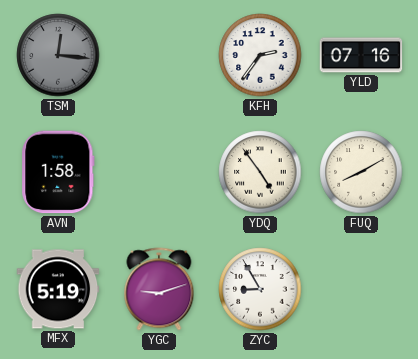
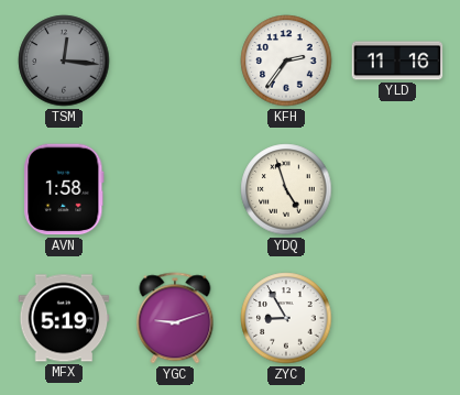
YLD: 07:16 -> 11:16 (397, 61)
YDQ: 4:54 -> 4:57 (286, 189)
FUQ: 8:10 -> none (361, 172)
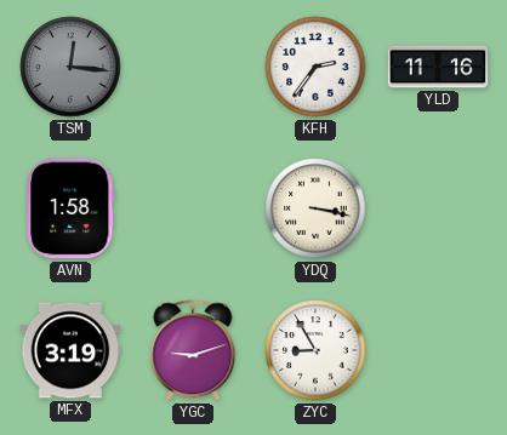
YDQ: 4:57 -> 3:17 (315, 208)
MFX: 5:19 -> 3:19 (70, 350)
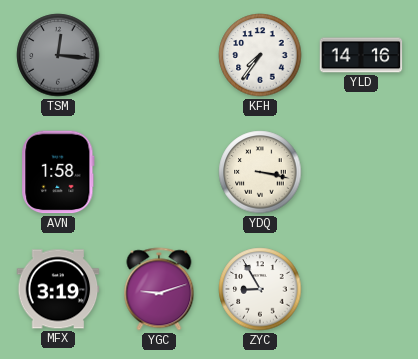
KFH: 2:36 -> 7:36 (260, 55)
YLD: 11:16 -> 14:16 (361, 55)
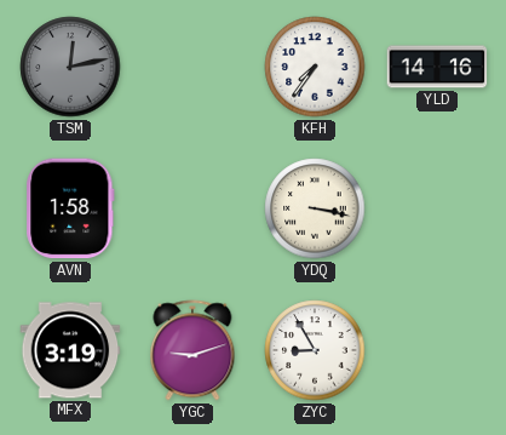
TSM: 12:16 -> 12:13 (70, 67)
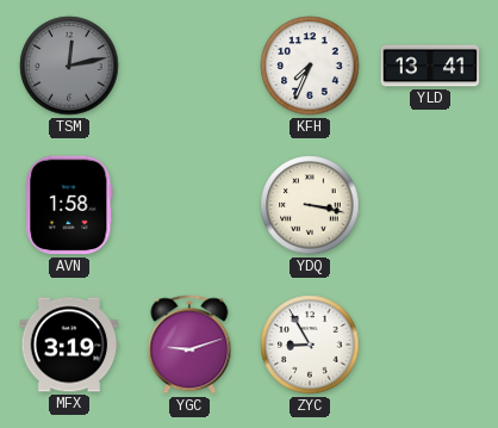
KFH: 7:36 -> 7:34 (310, 66)
YLD: 14:16 -> 13:41 (430, 66)
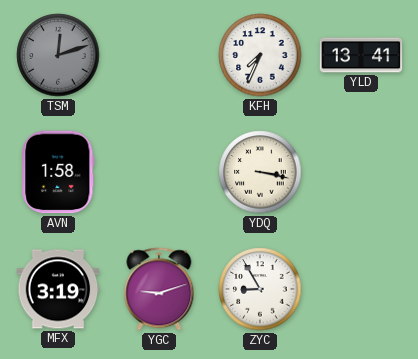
TSM: 12:13 -> 12:12 (58, 55)
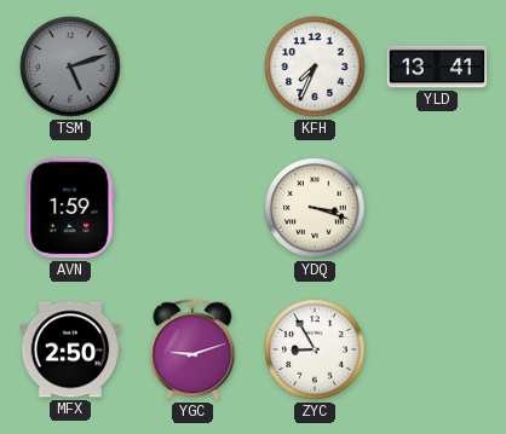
TSM: 12:12 -> 5:12 (70, 66)
AVN: 1:58 -> 1:59 (70, 208)
YDQ: 3:17 -> 3:18 (315, 208)
MFX: 3:19 -> 2:50 (70, 349)
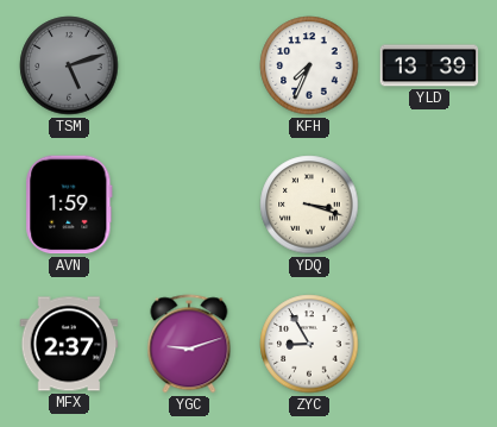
YLD: 13:41 -> 13:39 (429, 65)
MFX: 2:50 -> 2:37 (69, 344)
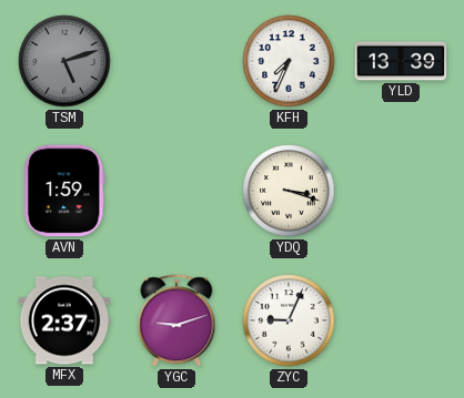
ZYC: 8:55 -> 9:04 (289, 320)
